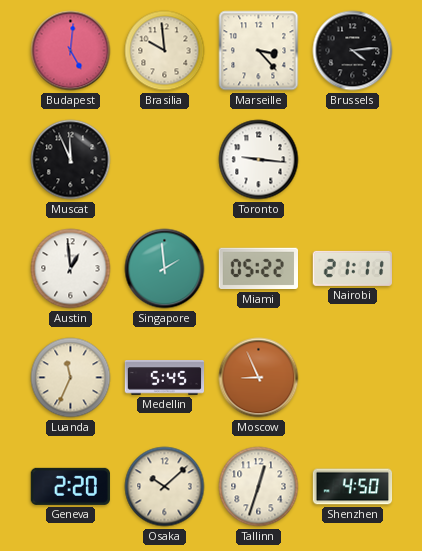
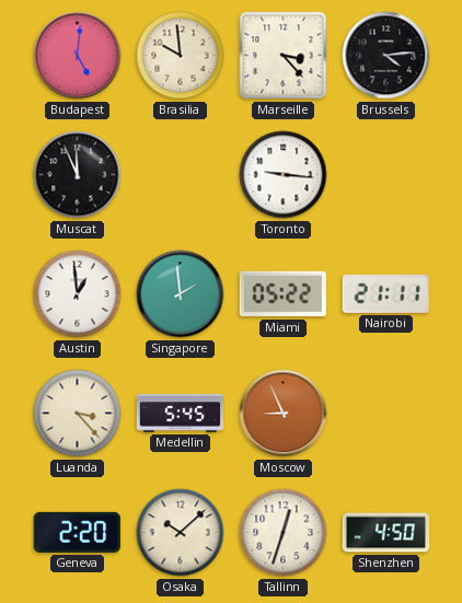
Luanda: 11:34 -> 3:23 (78, 414)
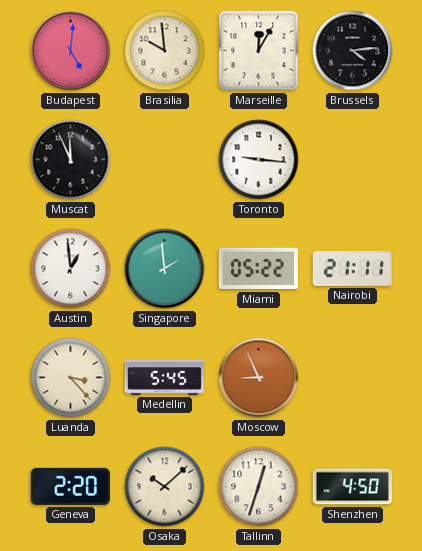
Marseille: 3:23 -> 12:05 (259, 51)
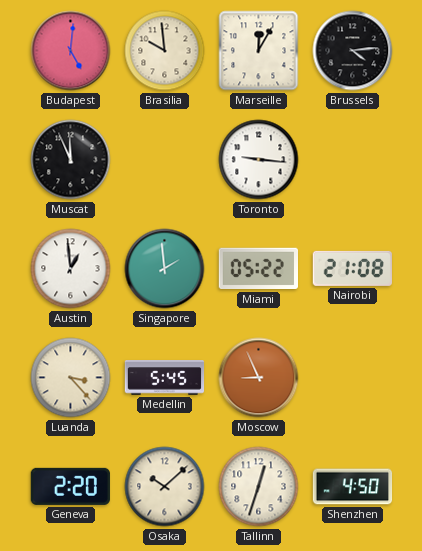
Nairobi: 21:11 -> 21:08 (352, 268)
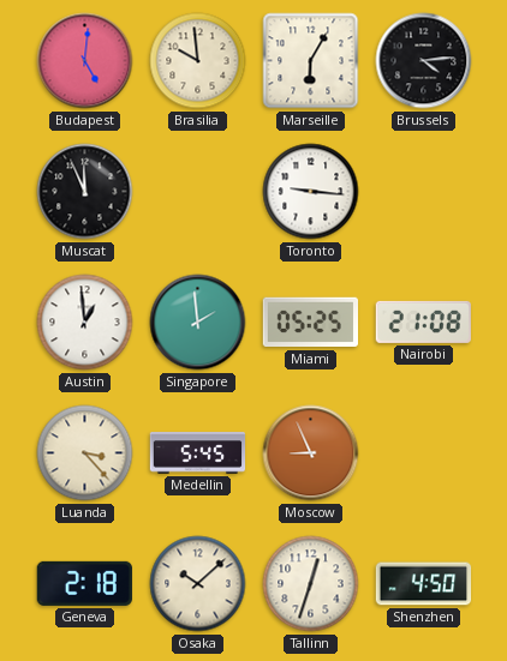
Marseille: 12:05 -> 6:05 (311, 61)
Miami: 05:22 -> 05:25 (310, 323)
Geneva: 2:20 -> 2:18 (84, 583)
